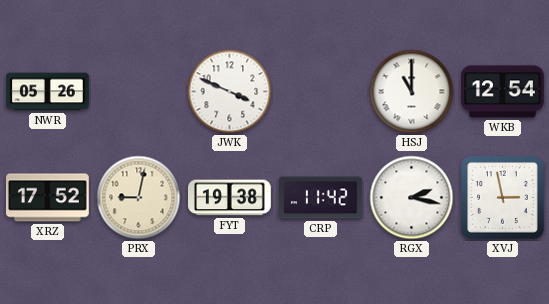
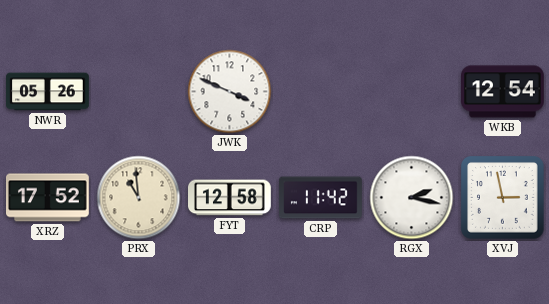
HSJ: 11:00 -> none (412, 92)
PRX: 9:02 -> 10:59 (139, 198)
FYT: 19:38 -> 12:58 (230, 198)
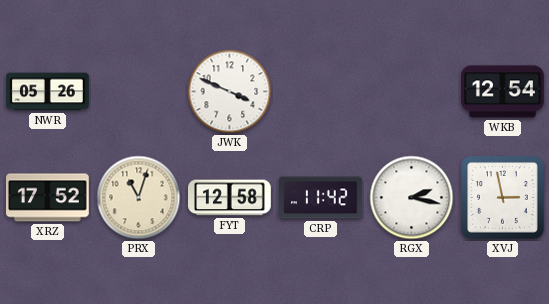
PRX: 10:59 -> 11:03 (139, 198)
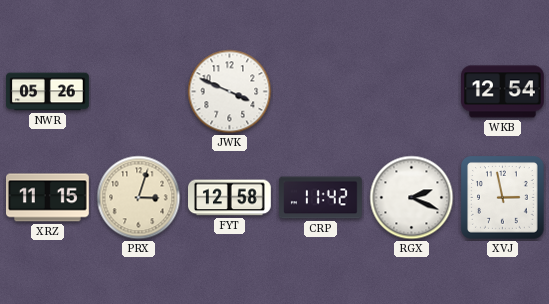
XRZ: 17:52 -> 11:15 (48, 198)
PRX: 11:03 -> 3:03 (139, 198)
RGX: 2:17 -> 2:19 (412, 198)
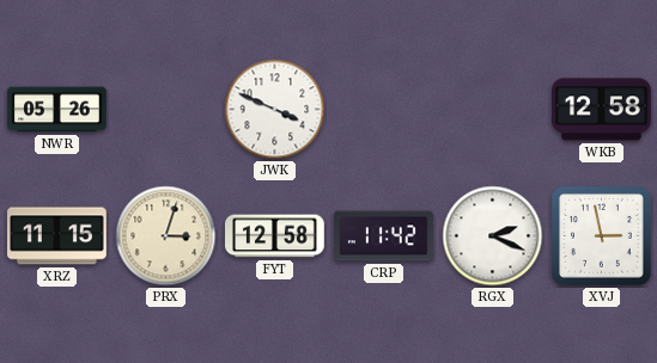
WKB: 12:54 -> 12:58 (602, 110)
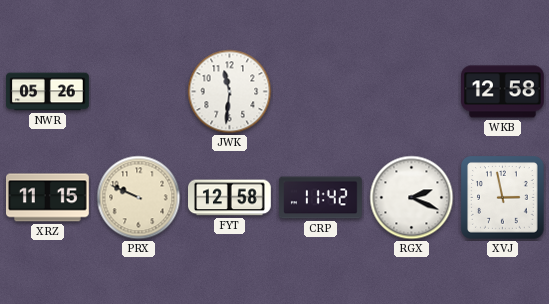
JWK: 3:49 -> 11:31 (230, 92)
PRX: 3:03 -> 9:49 (139, 198)
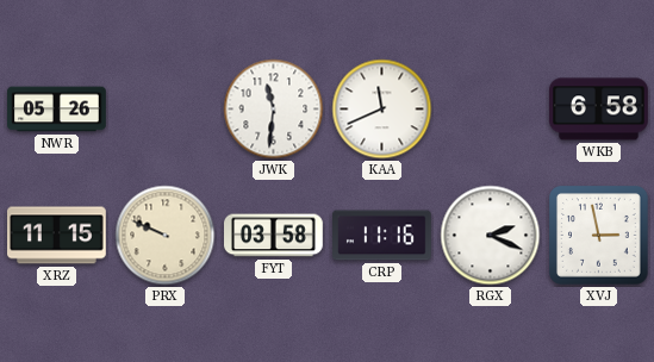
KAA: none -> 11:41 (382, 110)
WKB: 12:58 -> 6:58 (599, 110)
FYT: 12:58 -> 03:58 (274, 236)
CRP: 11:42 -> 11:16 (382, 236)
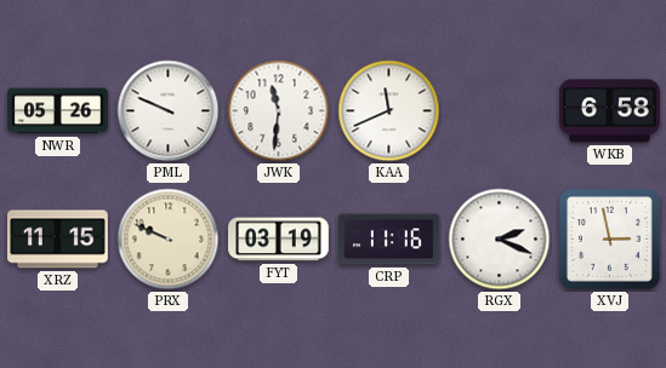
PML: none -> 9:49 (169, 111)
FYT: 03:58 -> 03:19 (279, 240)
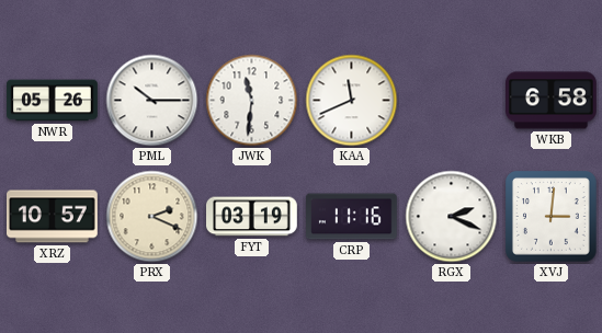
PML: 9:49 -> 10:15 (152, 101)
XRZ: 11:15 -> 10:57 (53, 217)
PRX: 9:49 -> 2:19 (152, 217)
XVJ: 2:58 -> 3:01 (552, 217)
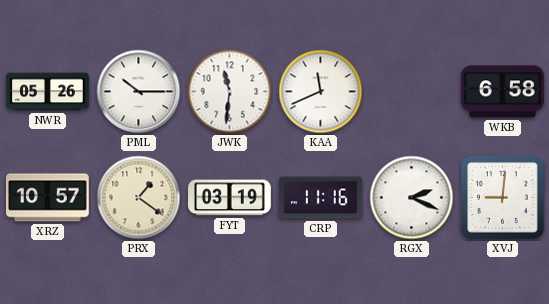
PRX: 2:19 -> 1:21 (139, 198)
XVJ: 3:01 -> 9:01 (503, 198)
